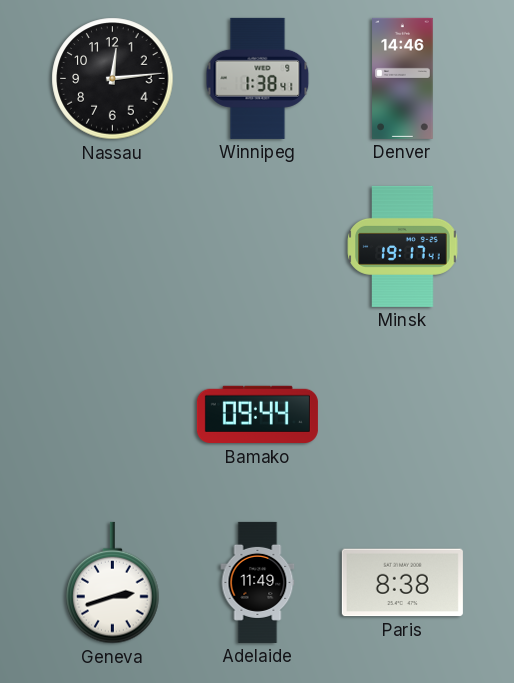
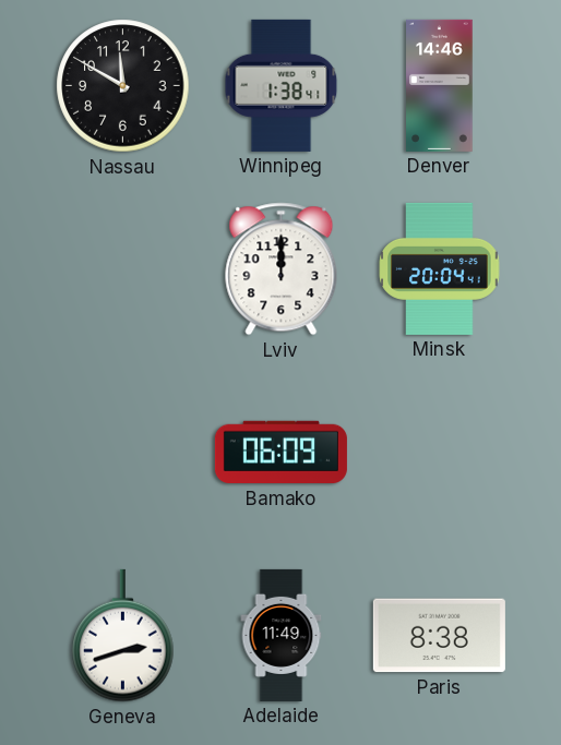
Nassau: 12:14 -> 11:50 (123, 86)
Lviv: none -> 12:00 (282, 269)
Minsk: 19:17 -> 20:04 (440, 268)
Bamako: 09:44 -> 06:09 (280, 453)
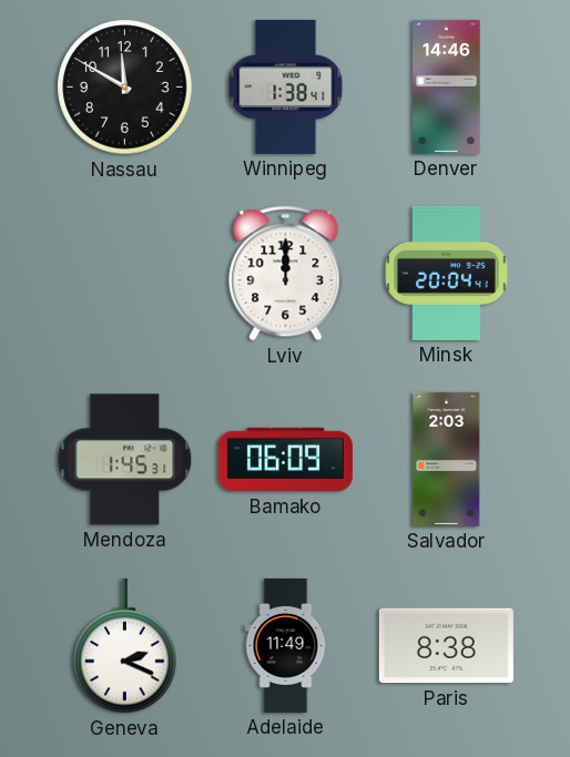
Mendoza: none -> 1:45 (125, 460)
Salvador: none -> 2:03 (447, 459)
Geneva: 2:42 -> 2:19 (125, 646)
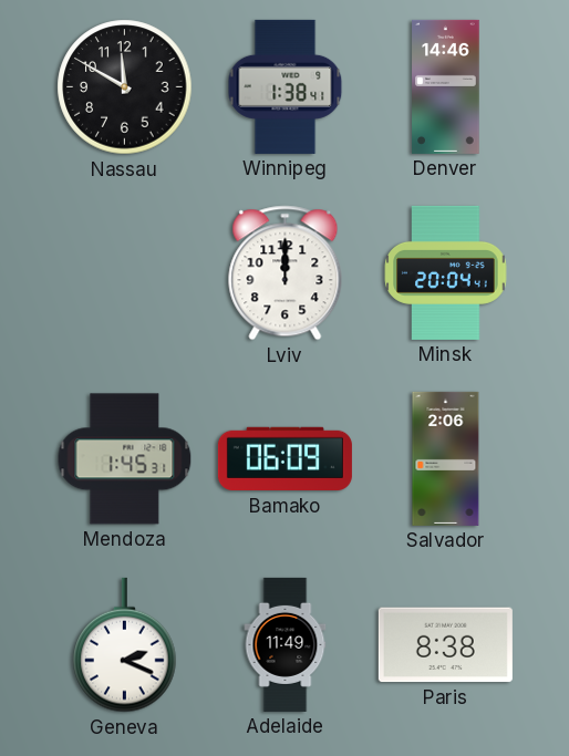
Salvador: 2:03 -> 2:06 (446, 458)
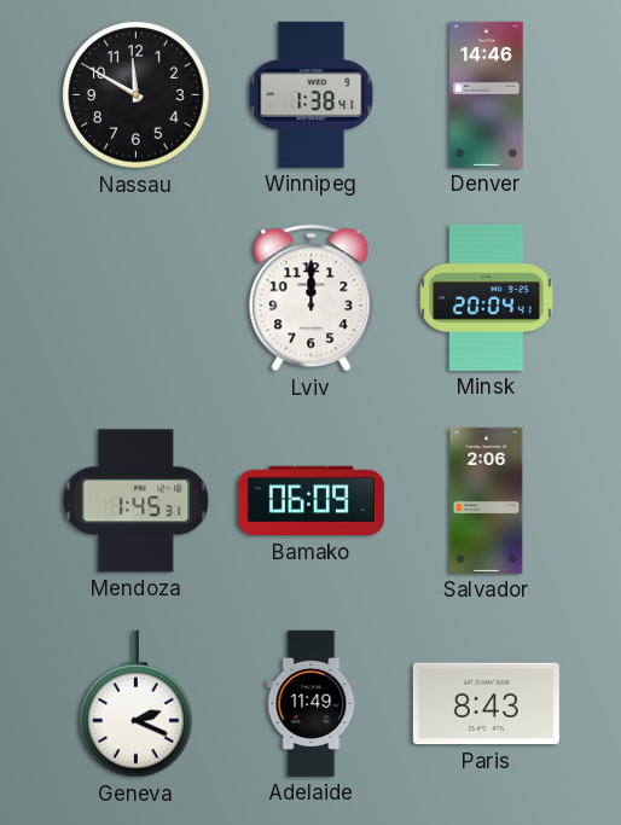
Paris: 8:38 -> 8:43 (486, 704)
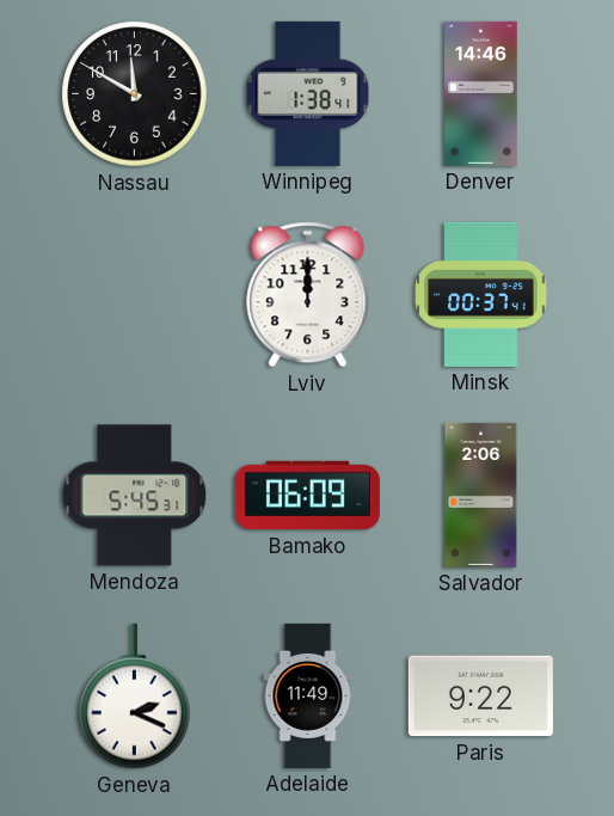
Minsk: 20:04 -> 00:37 (481, 294)
Mendoza: 1:45 -> 5:45 (135, 496)
Paris: 8:43 -> 9:22 (480, 697)
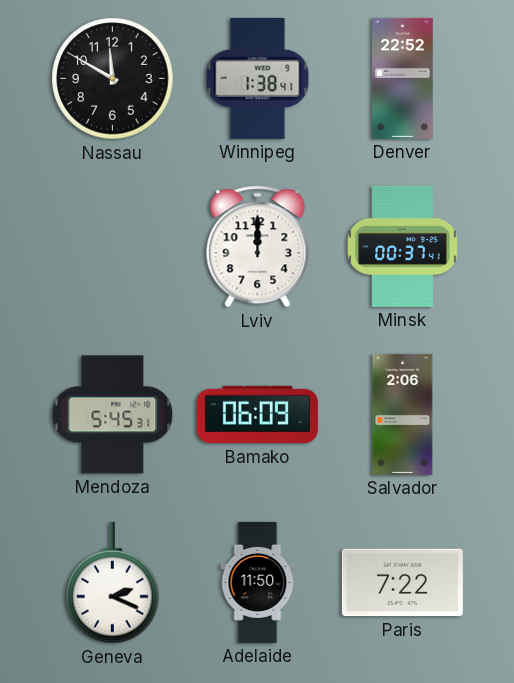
Denver: 14:46 -> 22:52 (403, 78)
Adelaide: 11:49 -> 11:50 (258, 582)
Paris: 9:22 -> 7:22 (402, 583)
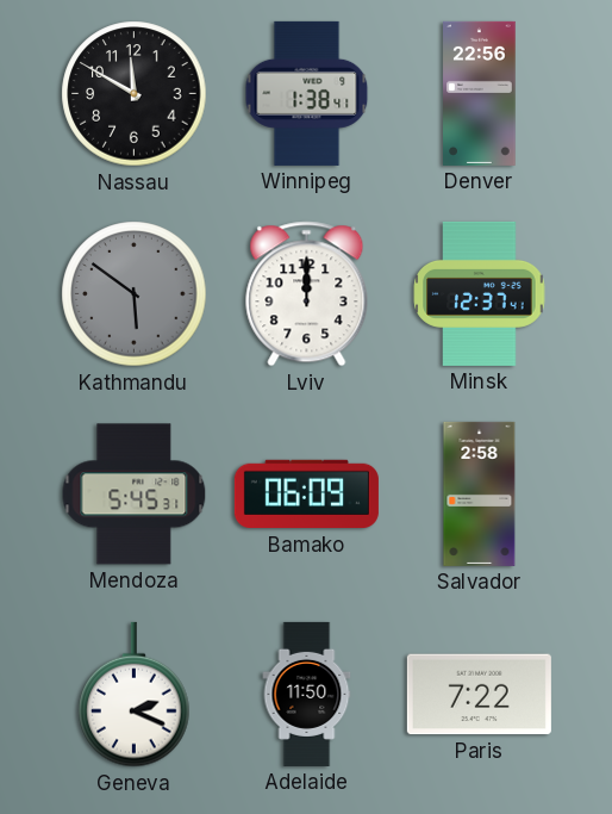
Denver: 22:52 -> 22:56 (480, 93)
Kathmandu: none -> 5:51 (135, 294)
Minsk: 00:37 -> 12:37 (480, 293)
Salvador: 2:06 -> 2:58 (480, 493)
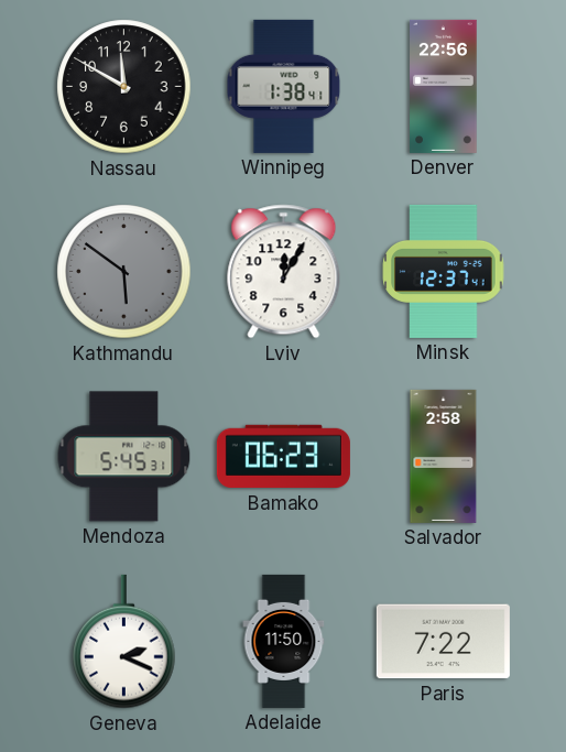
Lviv: 12:00 -> 12:05 (284, 272)
Bamako: 06:09 -> 06:23 (283, 457)
